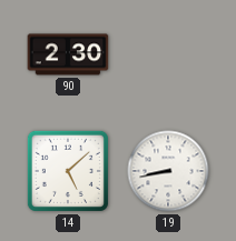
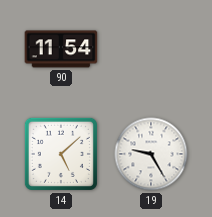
90: 2:30 -> 11:54 (61, 49)
19: 8:43 -> 9:25 (151, 154)
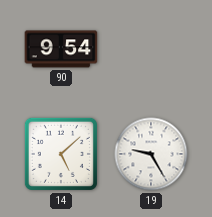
90: 11:54 -> 9:54 (61, 49)
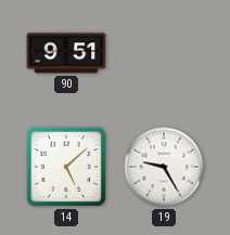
90: 9:54 -> 9:51 (66, 53)
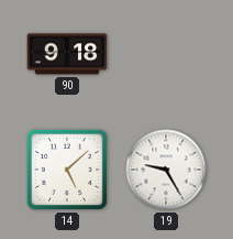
90: 9:51 -> 9:18 (67, 54)
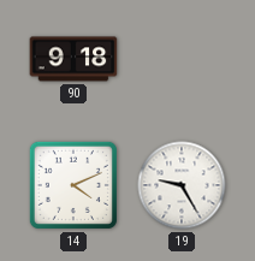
14: 5:08 -> 4:11 (73, 185)
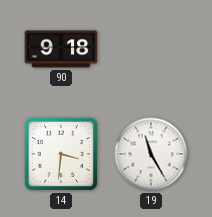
14: 4:11 -> 3:31 (61, 154)
19: 9:25 -> 11:25 (151, 154)
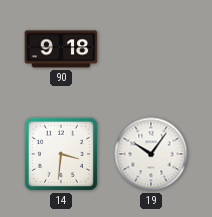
19: 11:25 -> 10:06 (151, 154)
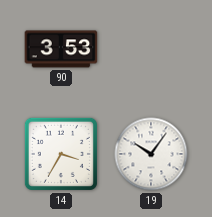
90: 9:18 -> 3:53 (61, 49)
14: 3:31 -> 3:35 (61, 154)
